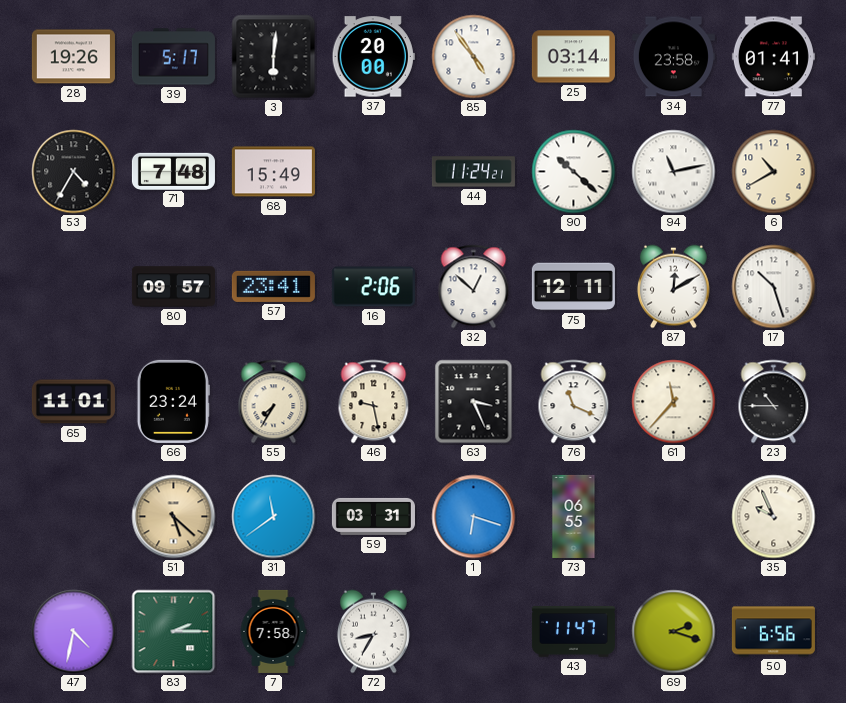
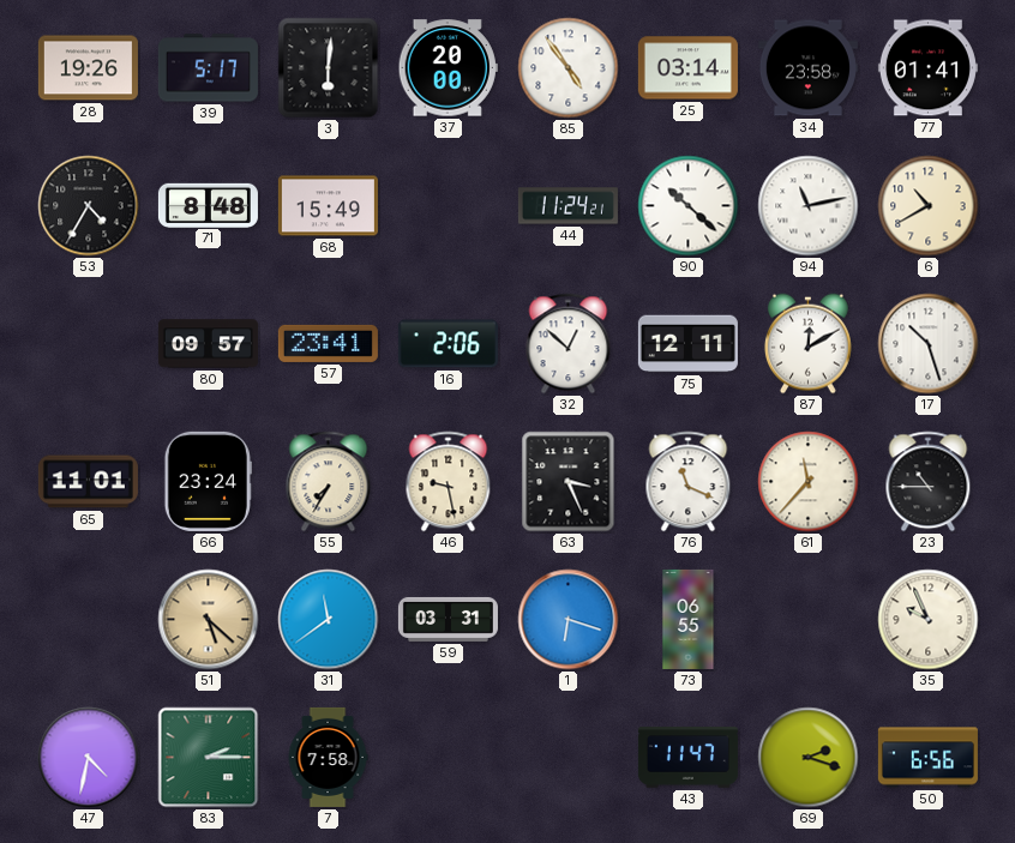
71: 7:48 -> 8:48 (208, 205)
72: 8:35 -> none (373, 632)
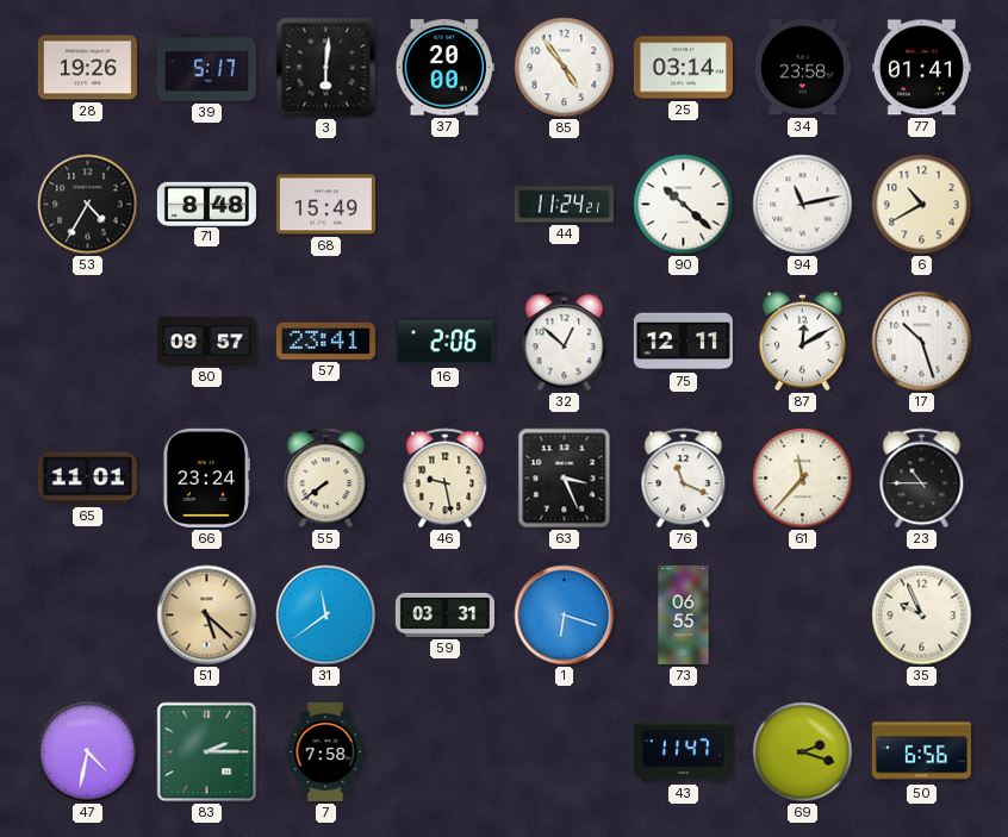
55: 7:35 -> 7:39 (326, 479)
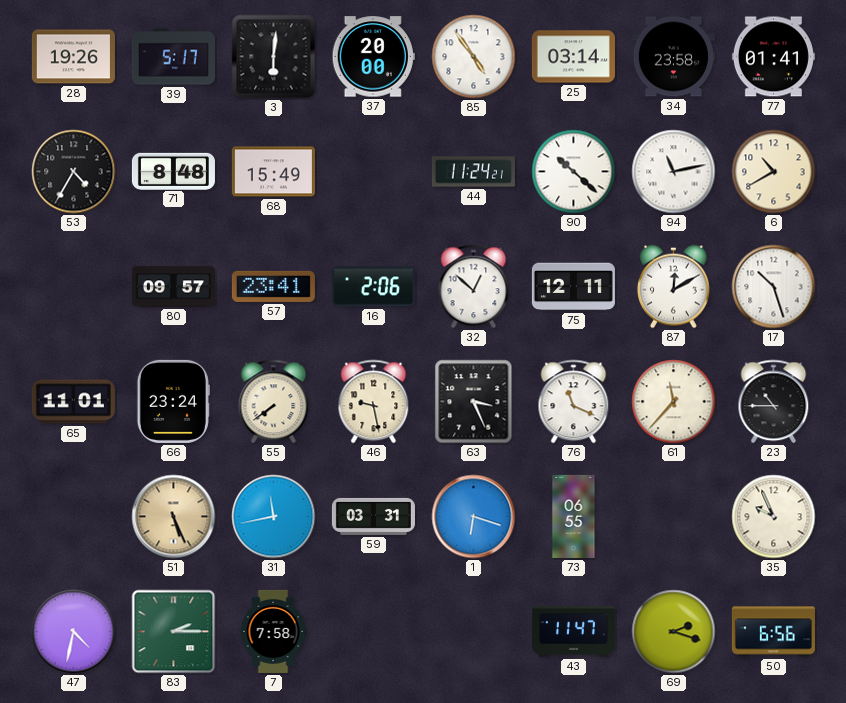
51: 5:22 -> 5:26 (174, 517)
31: 11:39 -> 11:43 (274, 517)
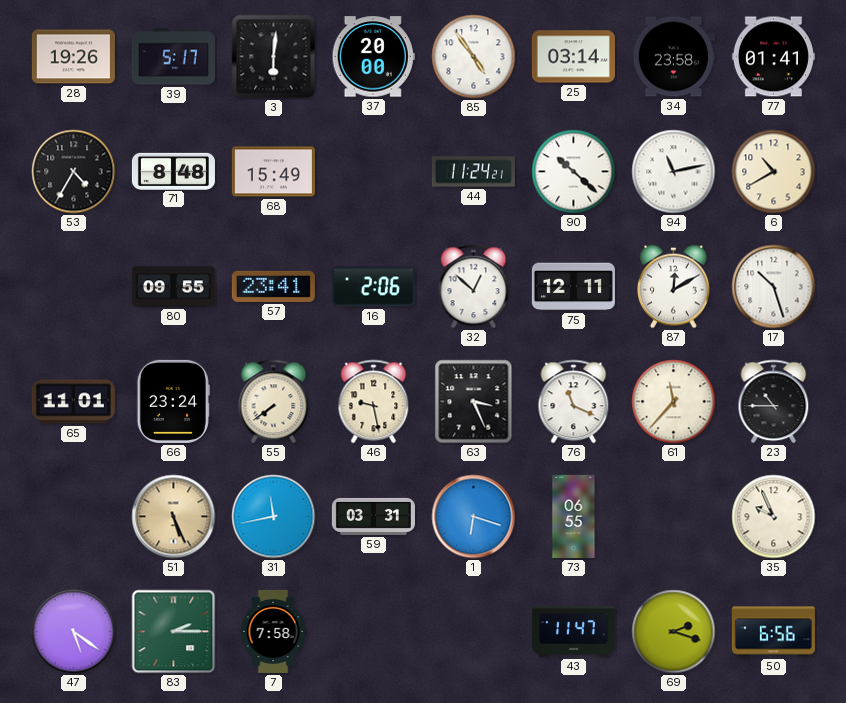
80: 09:57 -> 09:55 (173, 287)
47: 4:32 -> 5:21 (74, 632)
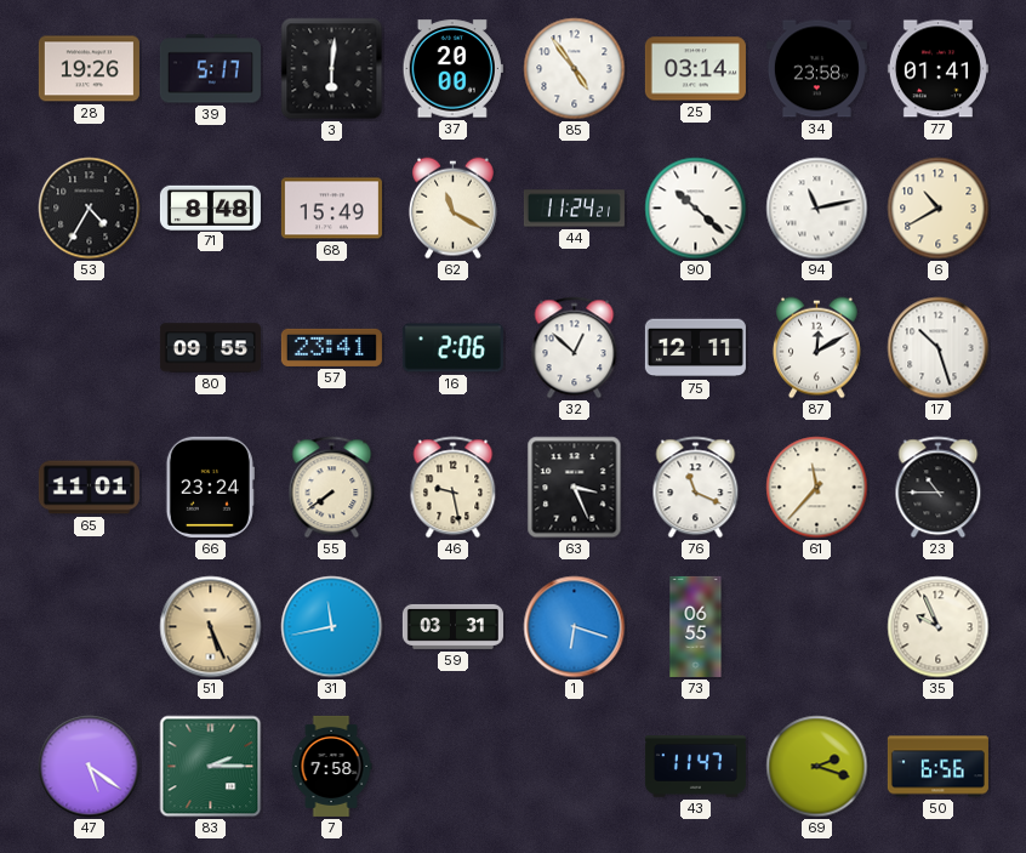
62: none -> 11:20 (452, 209)
